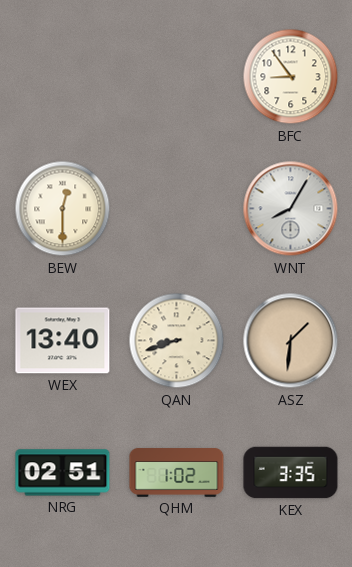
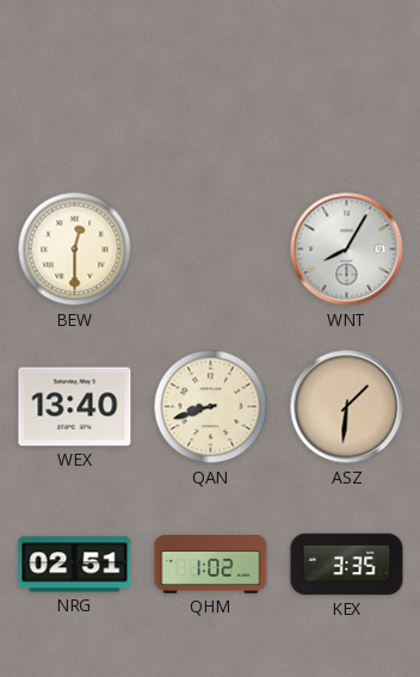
BFC: 8:54 -> none (291, 77)
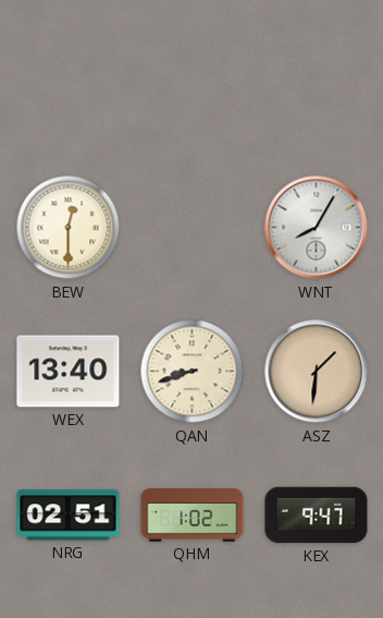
KEX: 3:35 -> 9:47 (317, 516)
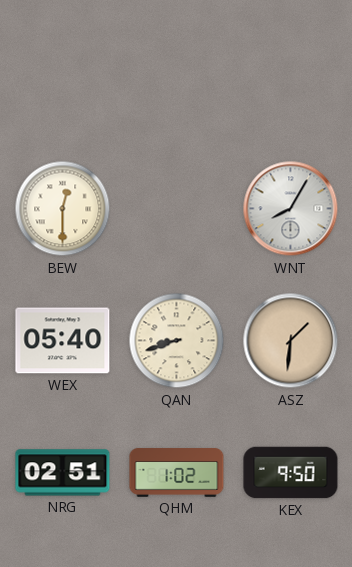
WEX: 13:40 -> 05:40 (63, 341)
KEX: 9:47 -> 9:50 (291, 473)
